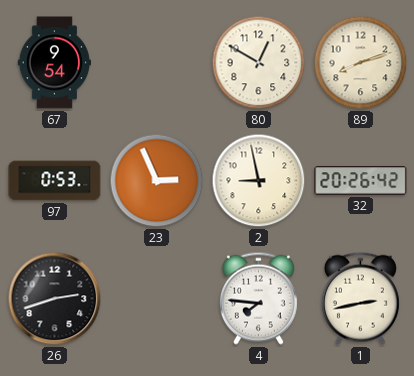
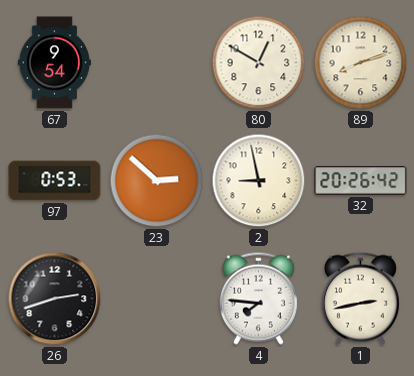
23: 2:56 -> 2:52 (157, 181)
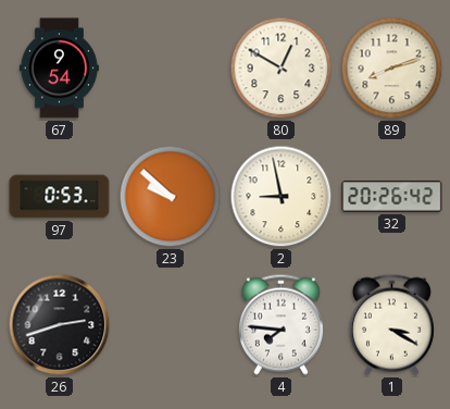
23: 2:52 -> 9:52 (171, 197)
1: 2:43 -> 3:20 (391, 324)
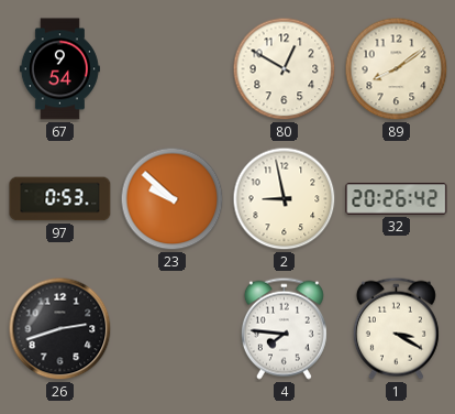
89: 8:12 -> 8:09 (397, 69)
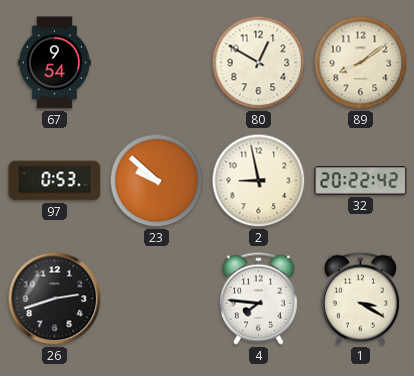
32: 20:26 -> 20:22 (361, 181)
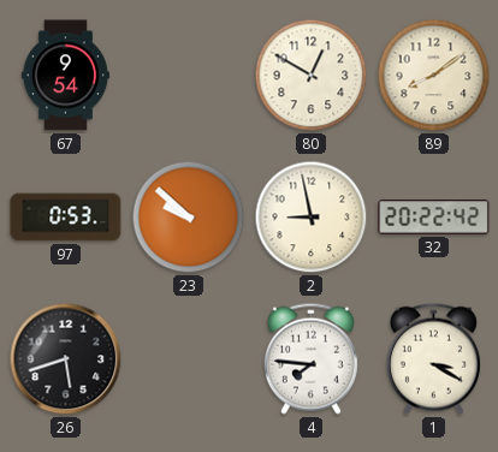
26: 2:42 -> 5:42 (66, 359)
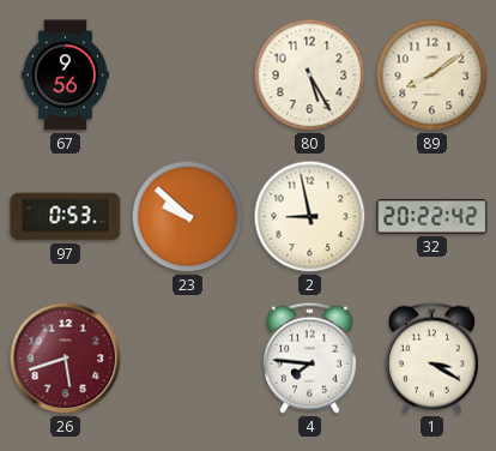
67: 9:54 -> 9:56 (65, 76)
80: 12:50 -> 5:25 (310, 76)
26 dial: black -> burgundy (66, 359)
